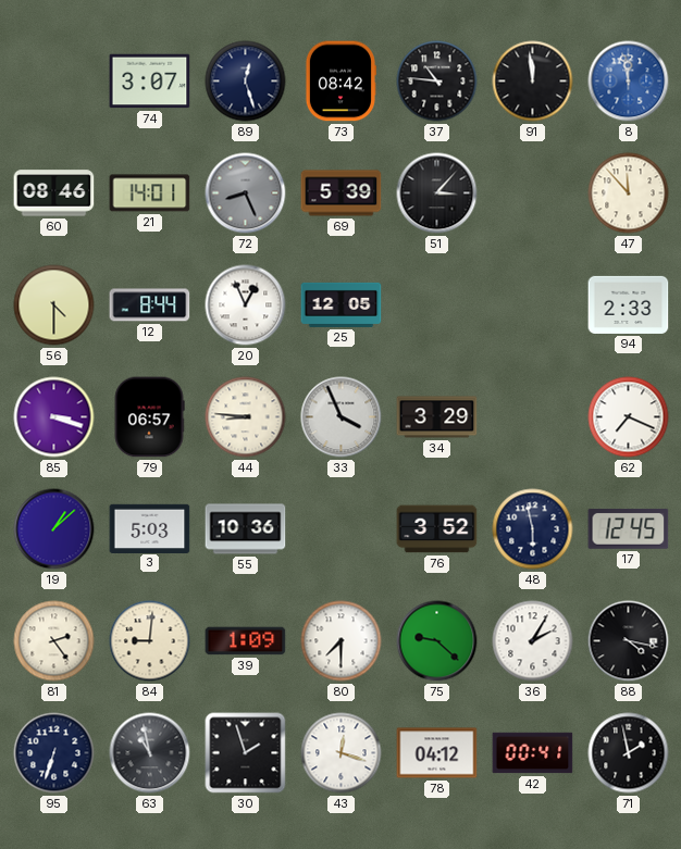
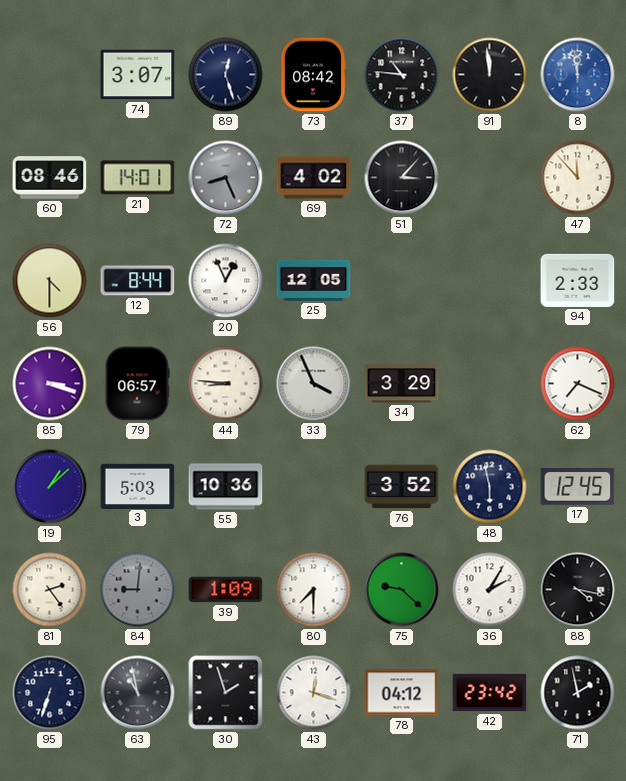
69: 5:39 -> 4:02 (314, 178)
84 dial: cream -> grey (138, 590)
42: 00:41 -> 23:42 (490, 693)
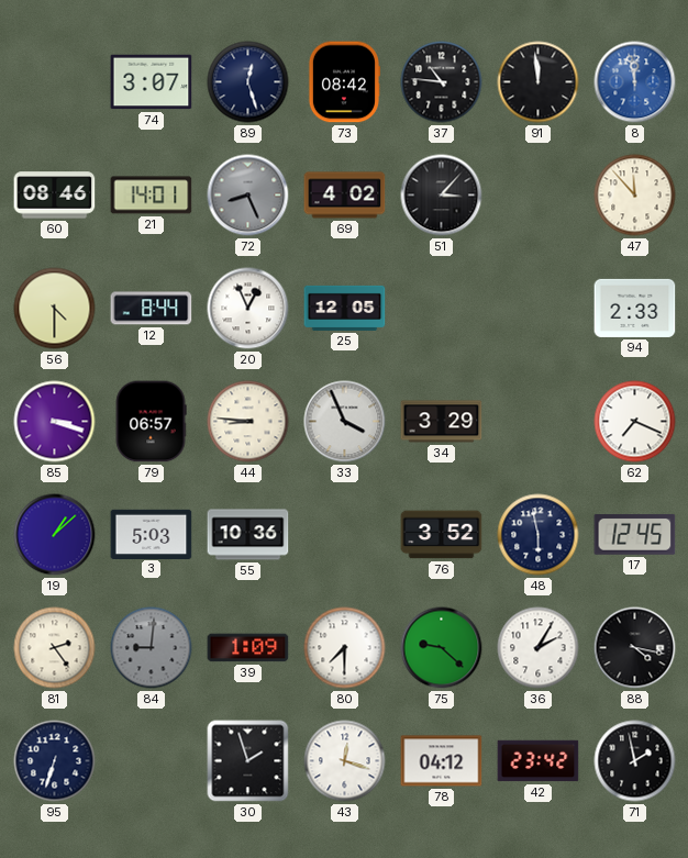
63: 10:58 -> none (138, 693)
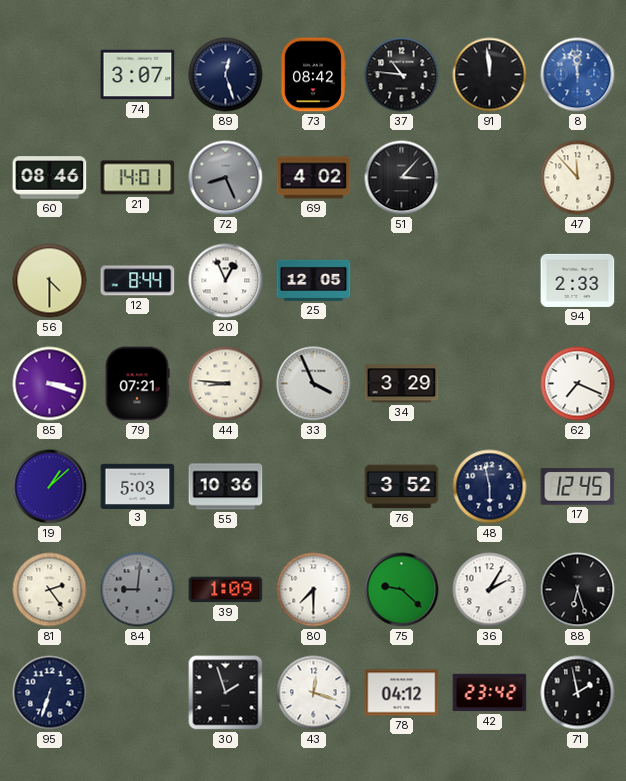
79: 06:57 -> 07:21 (137, 384)
88: 4:17 -> 6:27 (578, 590)
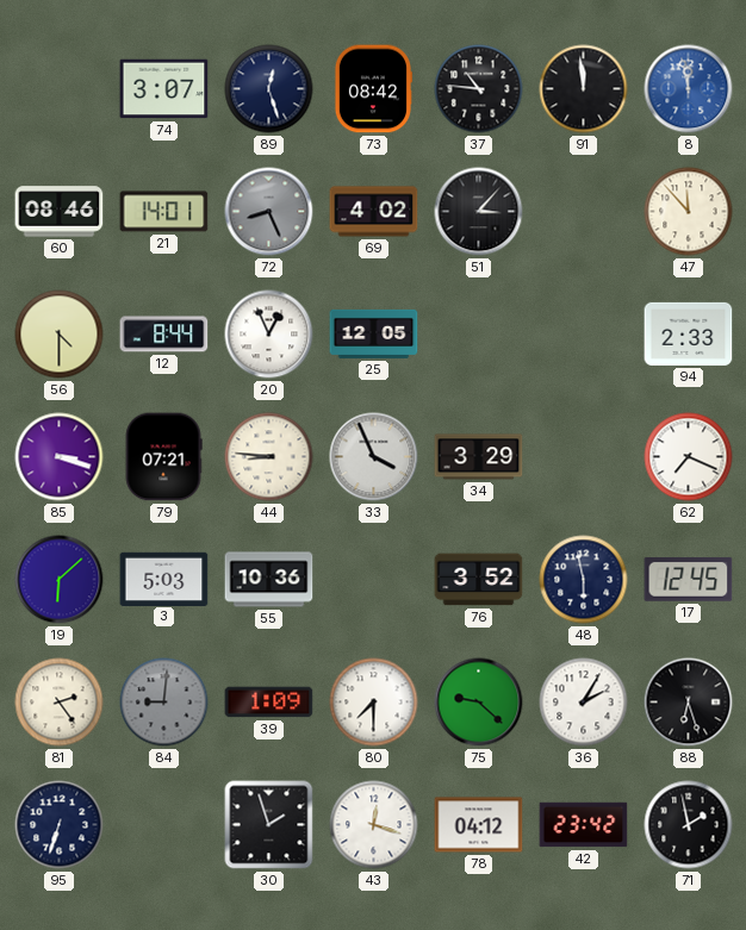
19: 1:08 -> 6:08 (60, 580)
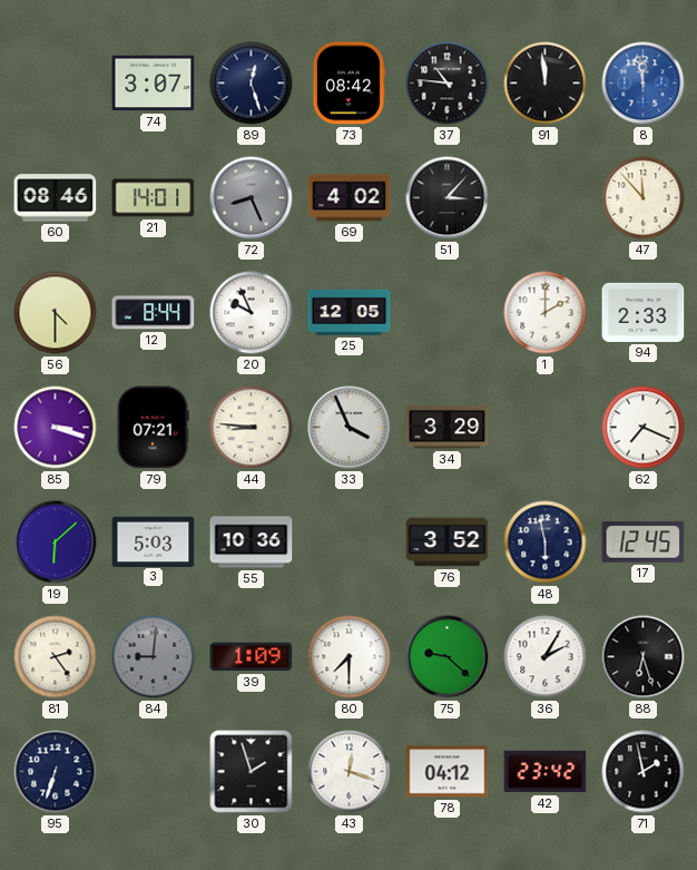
20: 12:56 -> 9:56 (252, 313)
1: none -> 2:00 (546, 313)
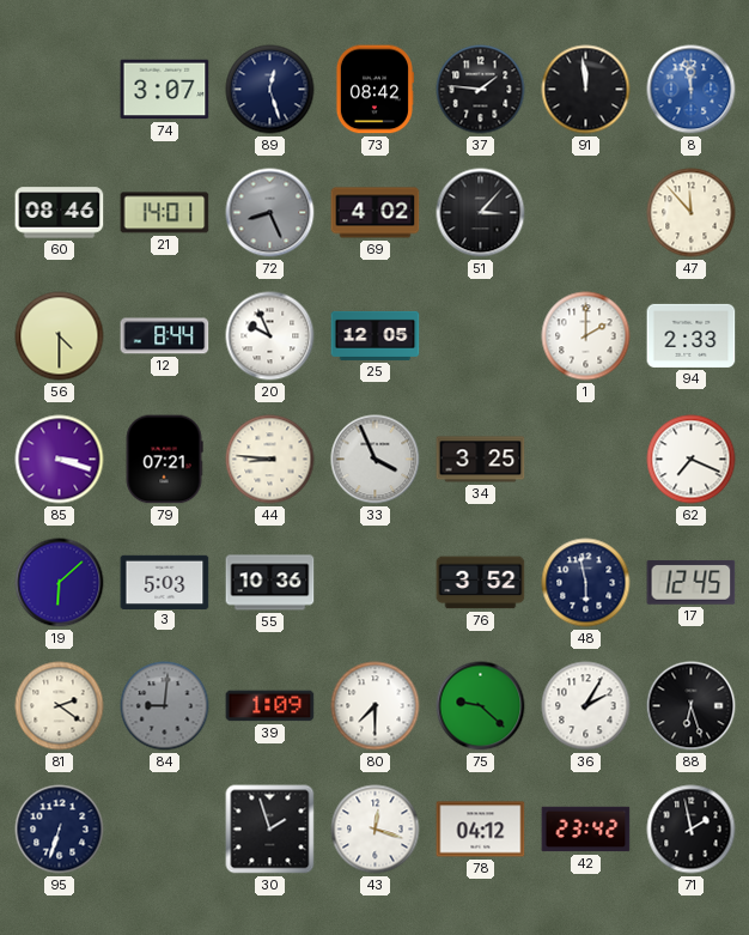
37: 10:46 -> 1:46 (481, 90)
34: 3:29 -> 3:25 (481, 460)
81: 2:24 -> 2:21 (60, 706)
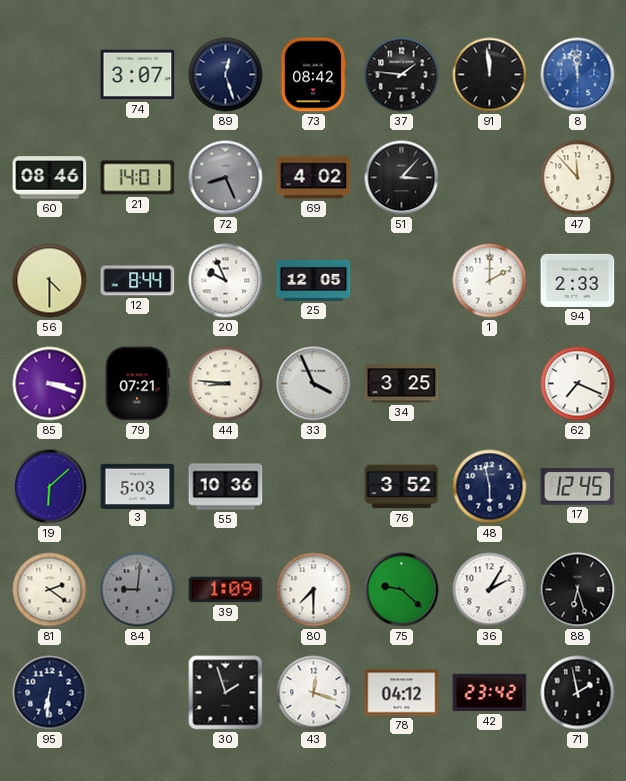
95: 6:33 -> 6:31 (50, 693)
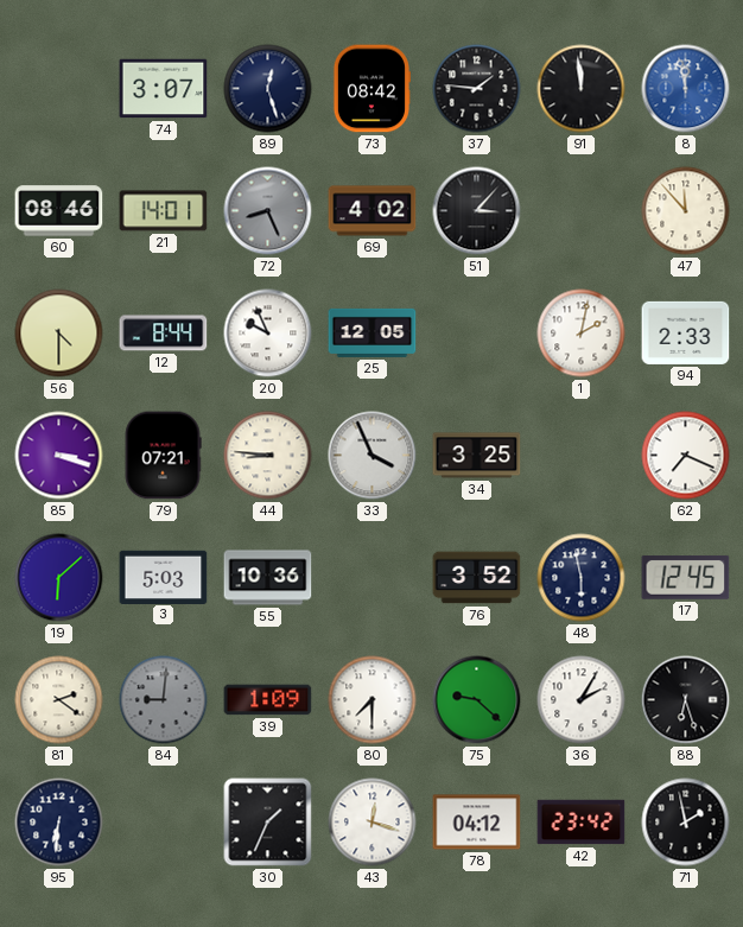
1: 2:00 -> 2:02 (582, 334)
30: 1:57 -> 1:34 (268, 823)
